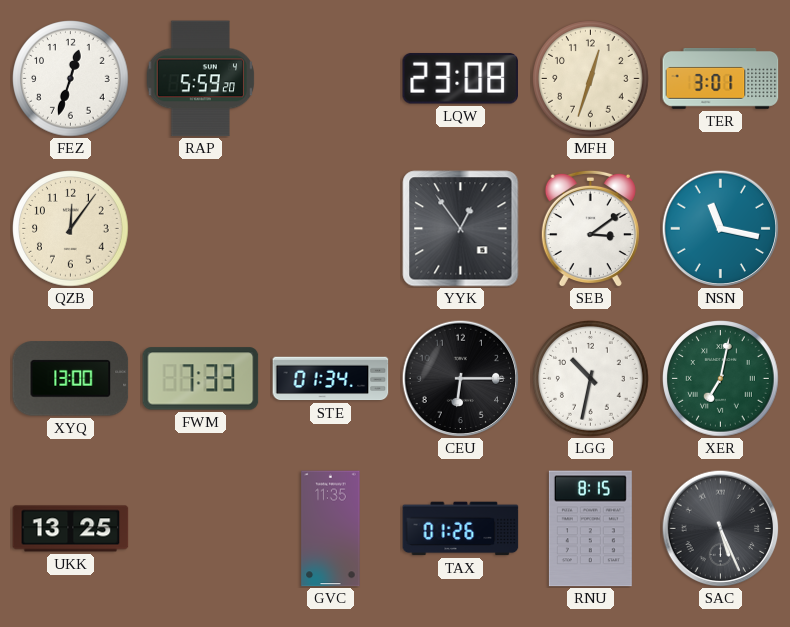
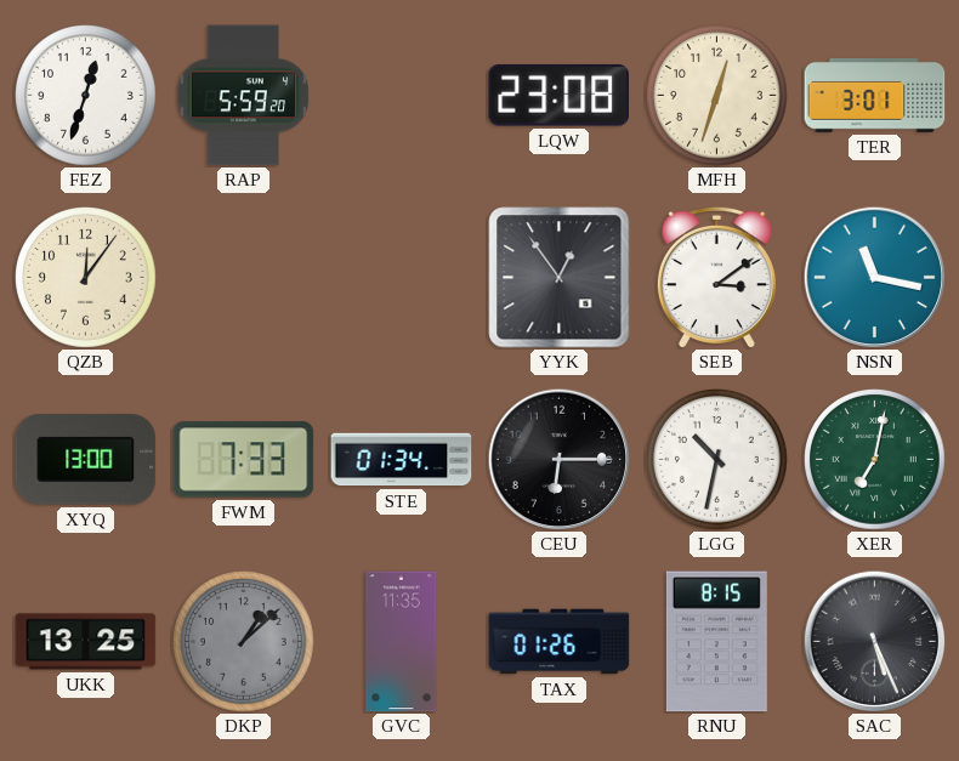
DKP: none -> 1:08 (244, 642)
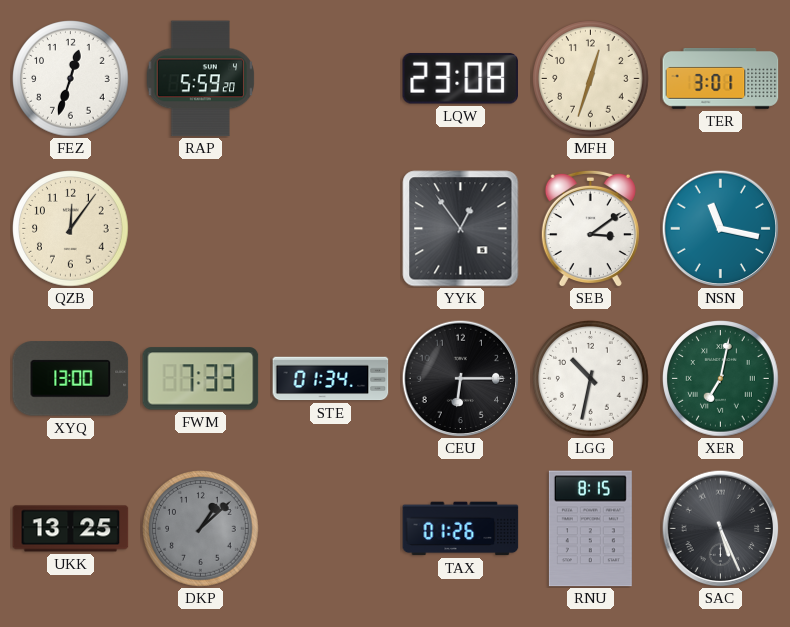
GVC: 11:35 -> none (402, 642)
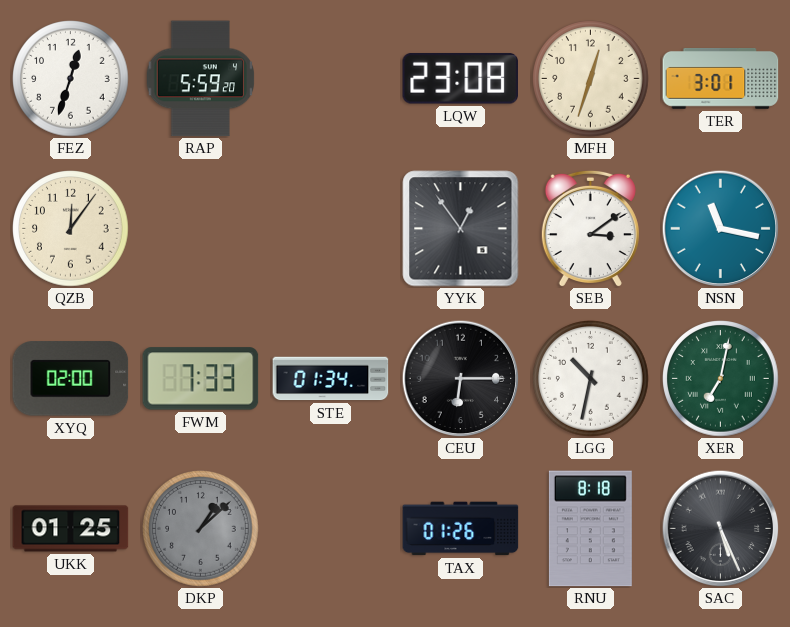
XYQ: 13:00 -> 02:00 (71, 379)
UKK: 13:25 -> 01:25 (71, 529)
RNU: 8:15 -> 8:18 (590, 529)
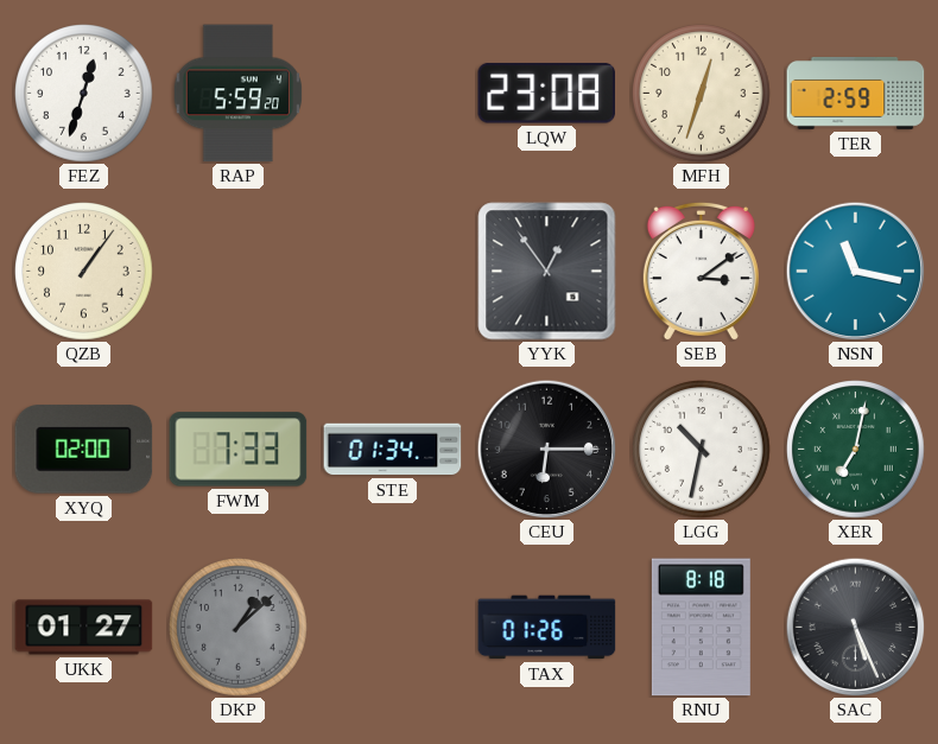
TER: 3:01 -> 2:59 (856, 94)
QZB: 12:06 -> 1:06 (84, 272)
UKK: 01:25 -> 01:27 (84, 628)
